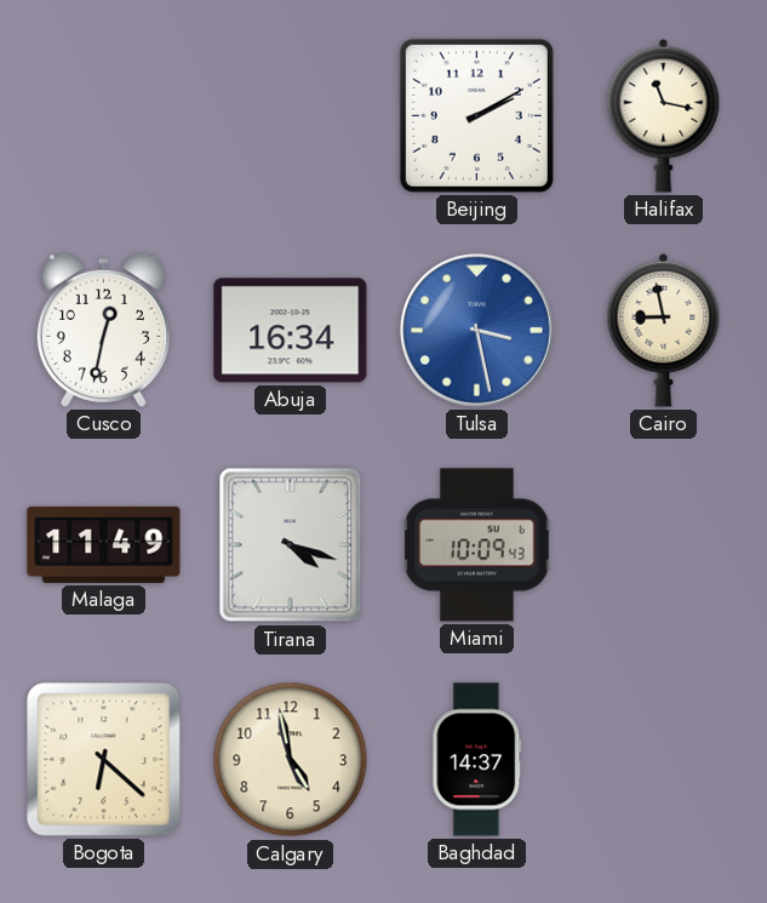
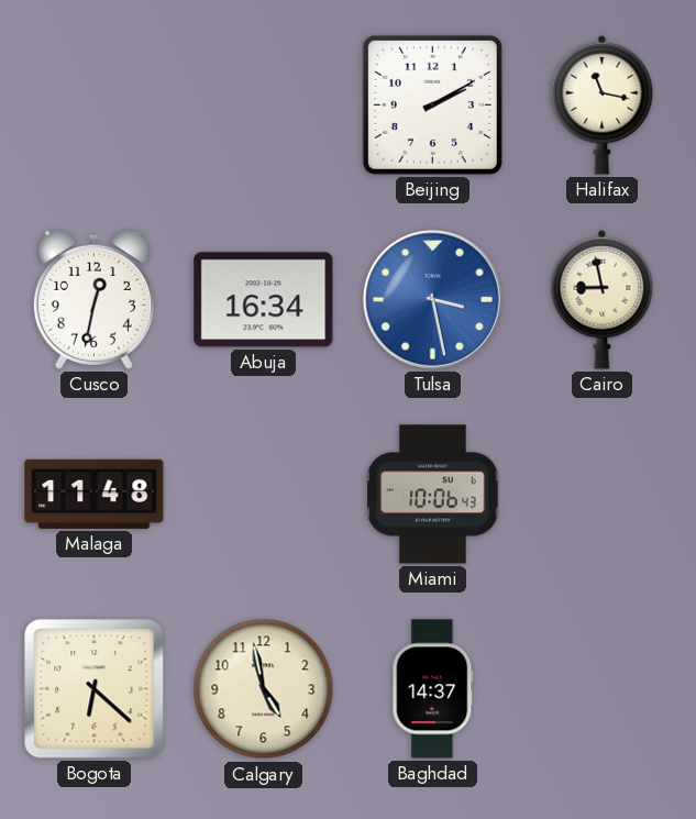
Malaga: 11:49 -> 11:48 (95, 494)
Tirana: 4:18 -> none (291, 545)
Miami: 10:09 -> 10:06 (433, 495)
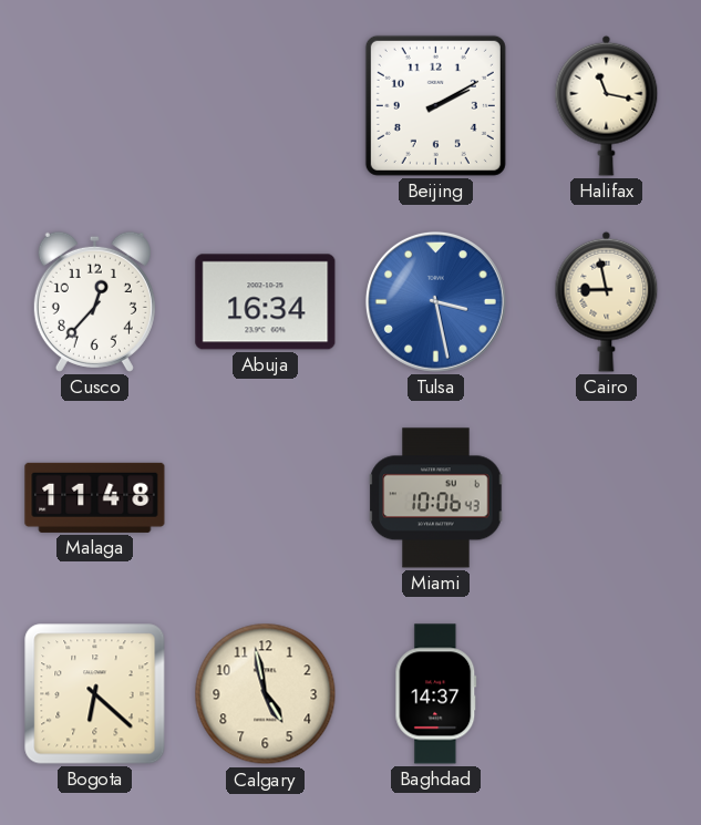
Cusco: 12:32 -> 12:37 (94, 301)
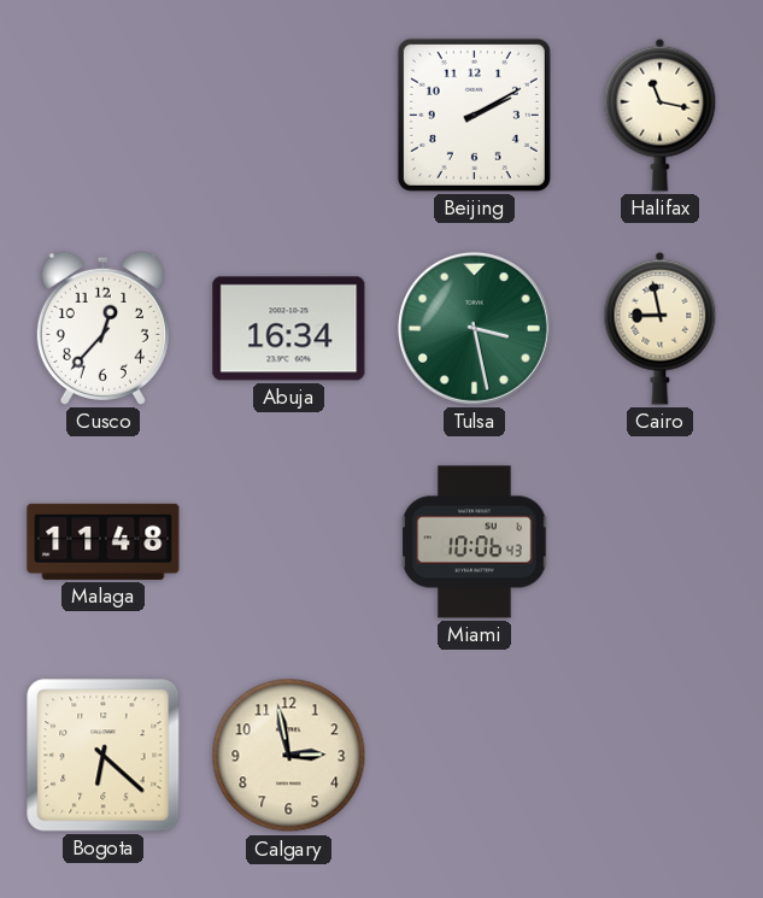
Tulsa dial: blue -> green (474, 328)
Calgary: 4:58 -> 2:58 (289, 756)
Baghdad: 14:37 -> none (436, 694)
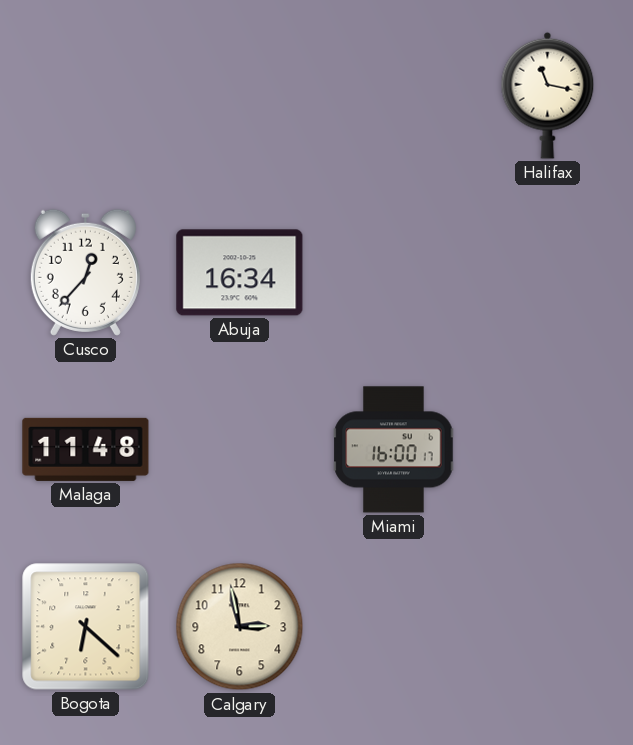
Beijing: 2:10 -> none (474, 115)
Tulsa: 3:28 -> none (474, 328)
Cairo: 8:58 -> none (661, 328)
Miami: 10:06 -> 16:00 (394, 450)
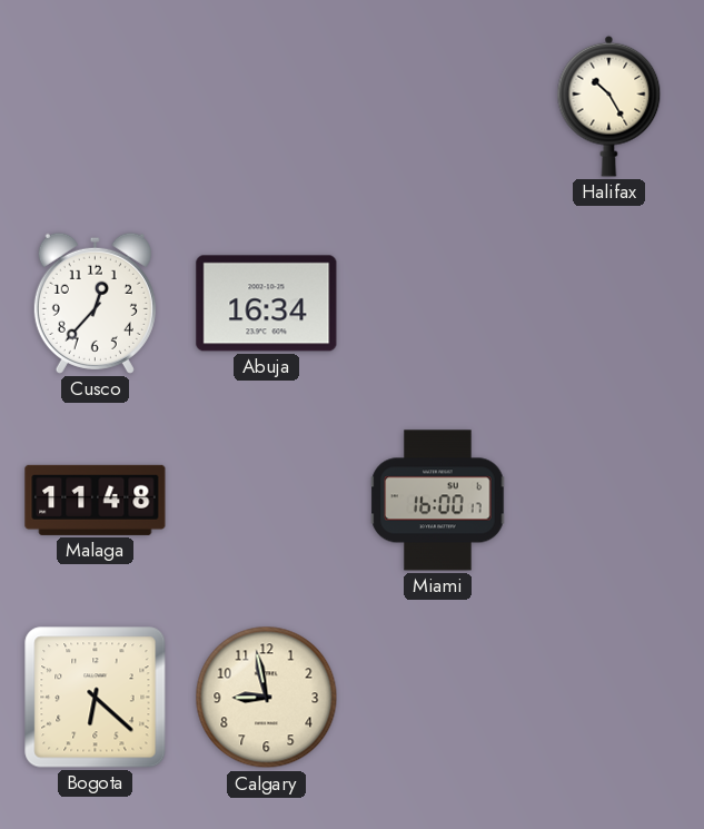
Halifax: 11:17 -> 10:25 (609, 106)
Calgary: 2:58 -> 8:58 (267, 698)
